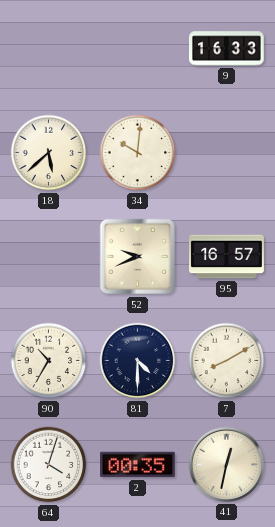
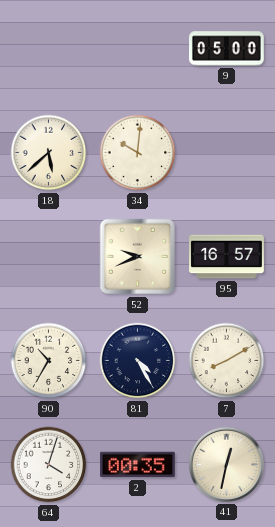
9: 16:33 -> 05:00 (227, 49)
81: 4:30 -> 4:25 (138, 361)
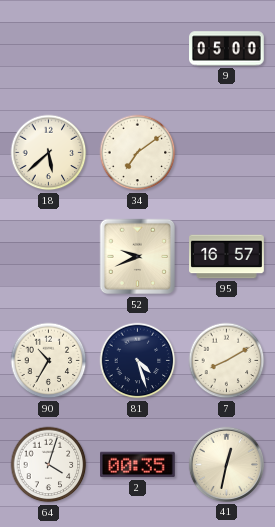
34: 10:01 -> 7:09 (138, 153)
81: 4:25 -> 4:27 (138, 361)
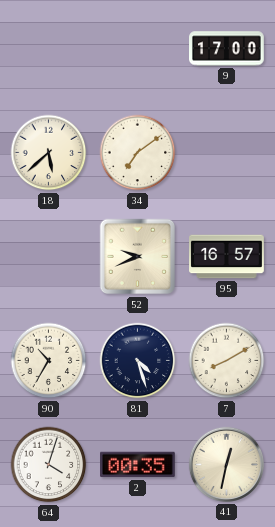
9: 05:00 -> 17:00 (227, 49)
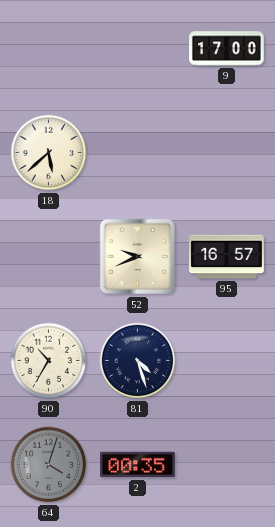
34: 7:09 -> none (138, 153)
7: 8:10 -> none (227, 361)
64 dial: white -> grey (49, 465)
41: 12:32 -> none (226, 464)
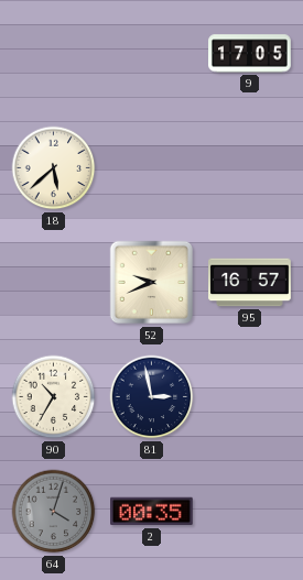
9: 17:00 -> 17:05 (250, 54)
81: 4:27 -> 2:58 (152, 397)
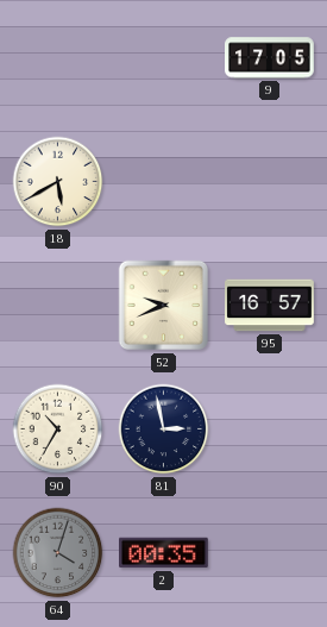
18: 5:38 -> 5:40 (58, 182)
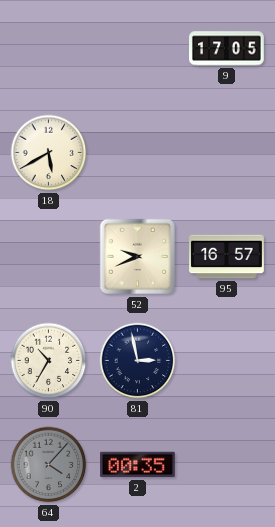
64: 4:03 -> 4:07 (49, 465)
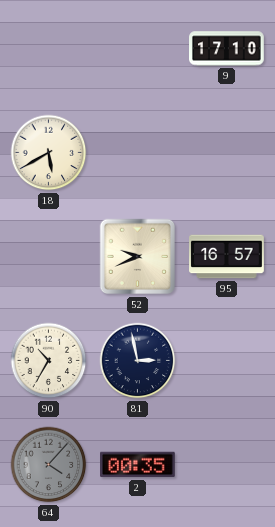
9: 17:05 -> 17:10 (227, 49)
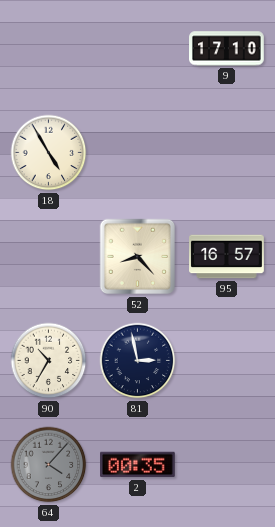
18: 5:40 -> 4:55 (49, 153)
52: 9:41 -> 8:23 (138, 257)
